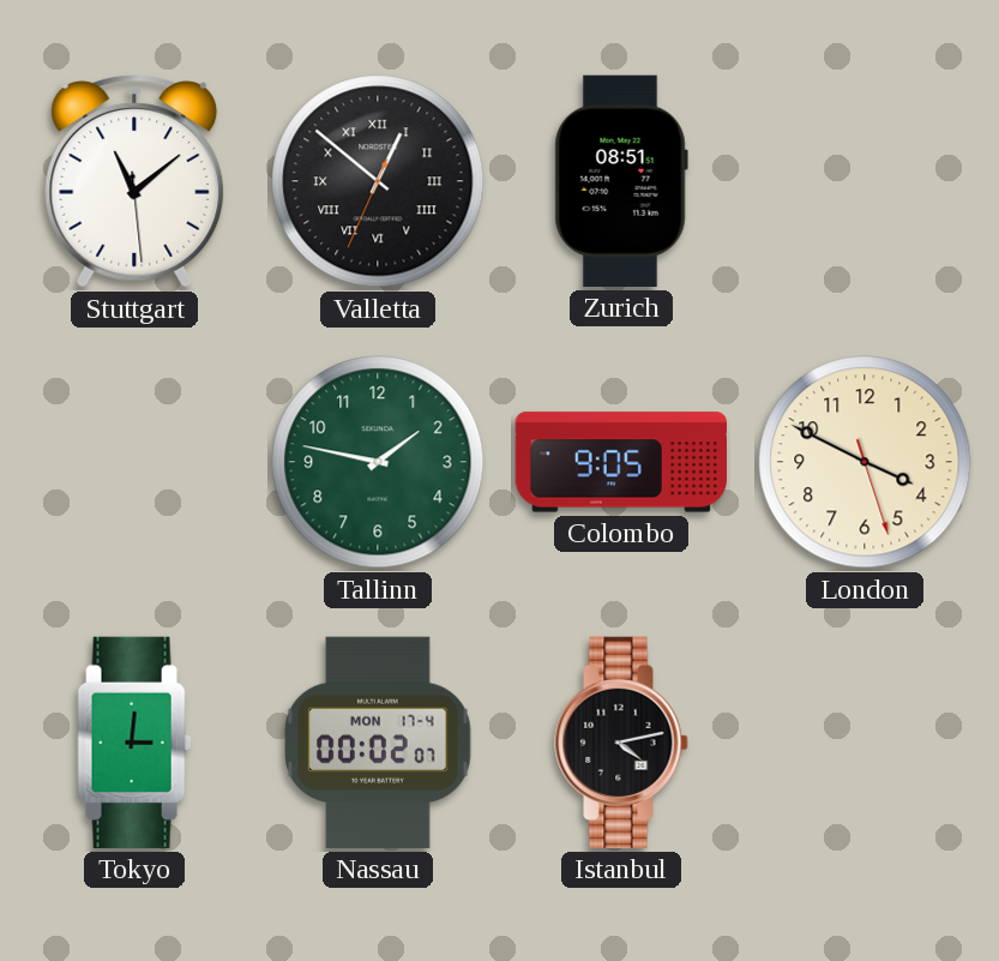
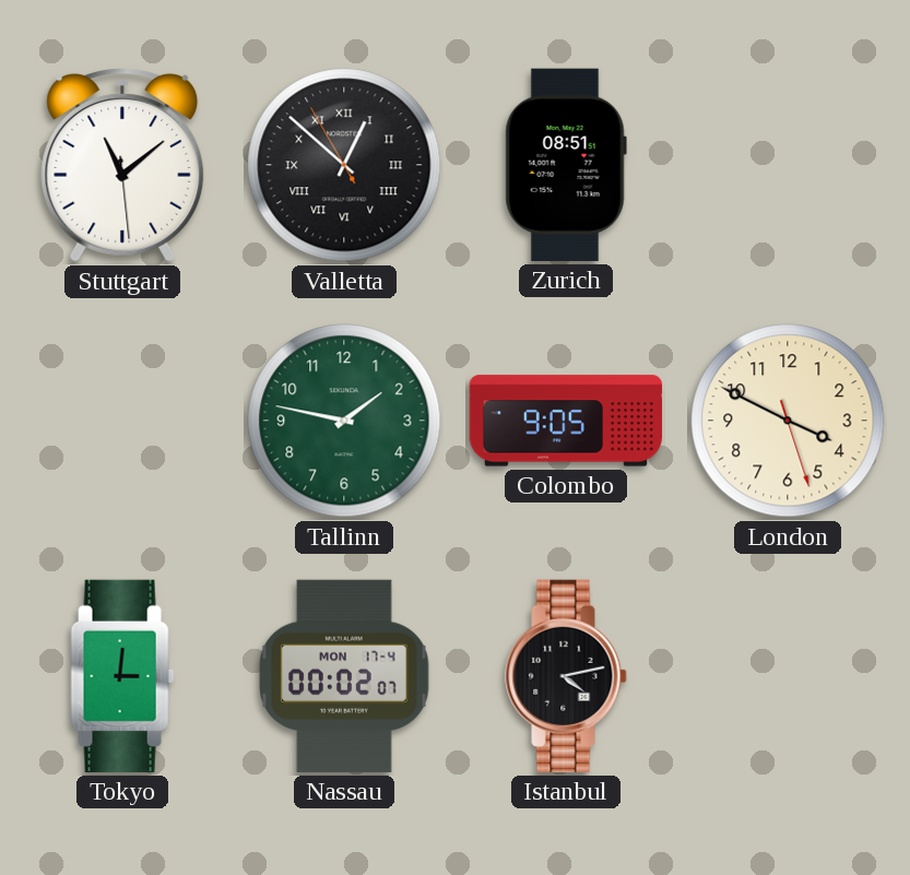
Valletta: 12:51:34 -> 12:51:55 (344, 165)
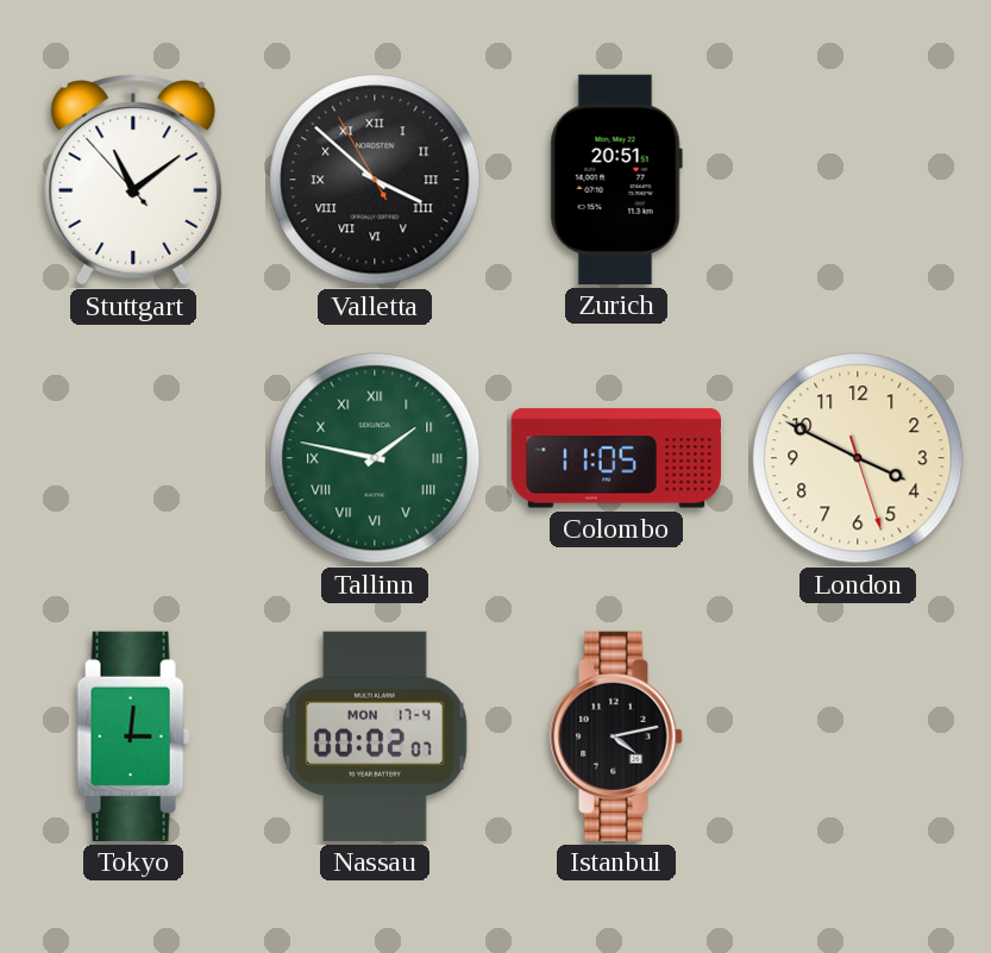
Stuttgart: 11:08:29 -> 11:08:53 (133, 180)
Valletta: 12:51 -> 3:51 (375, 180)
Zurich: 08:51 -> 20:51 (616, 180)
Tallinn numerals: Arabic -> Roman (375, 458)
Colombo: 9:05 -> 11:05 (615, 458)
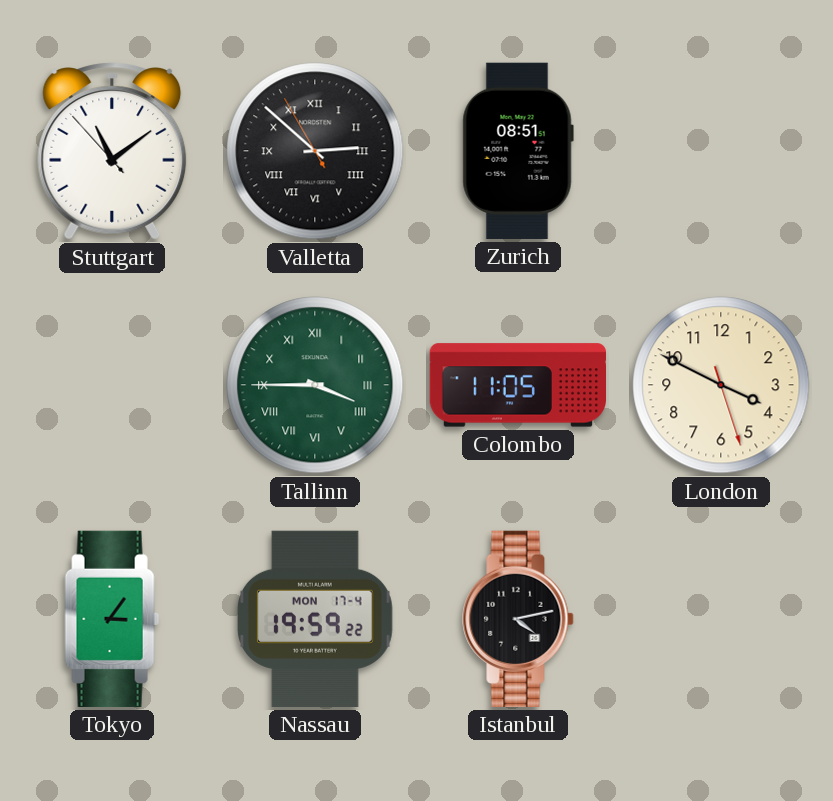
Valletta: 3:51 -> 2:51 (315, 151)
Zurich: 20:51 -> 08:51 (518, 151)
Tallinn: 1:47 -> 3:45 (315, 385)
Tokyo: 3:01 -> 3:06 (112, 619)
Nassau: 00:02 -> 19:59 (315, 619)
